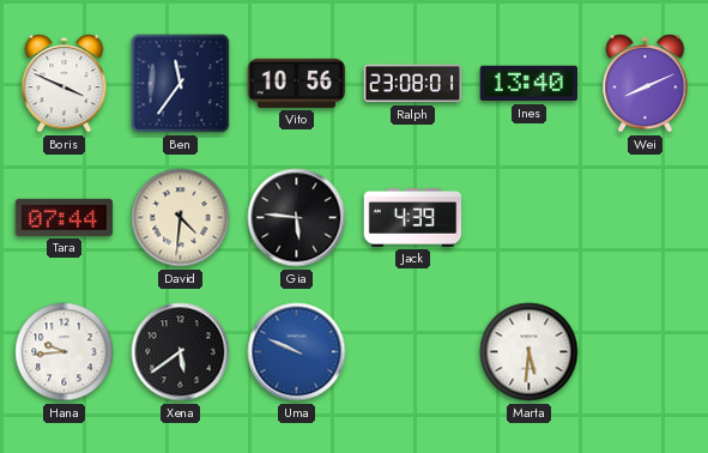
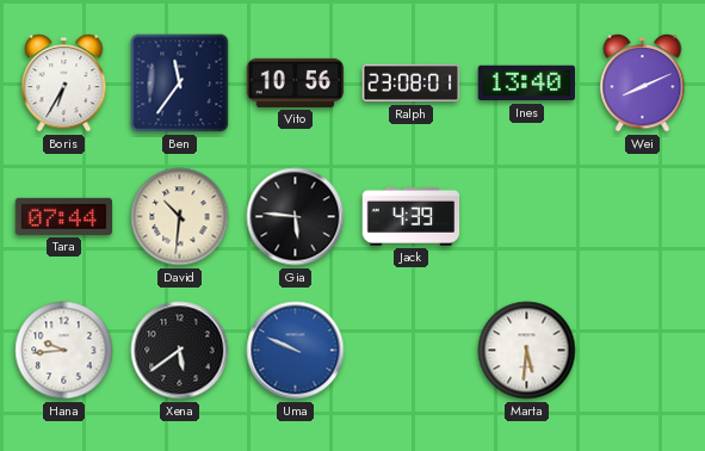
Boris: 3:49 -> 6:35 (64, 84)
David: 4:31 -> 10:31 (180, 217)
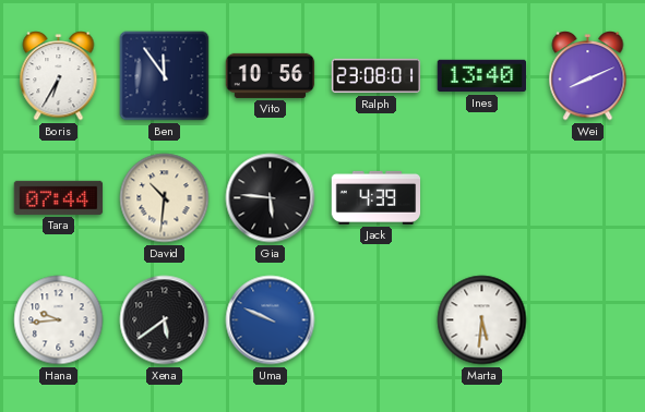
Ben: 11:36 -> 11:54 (165, 76)
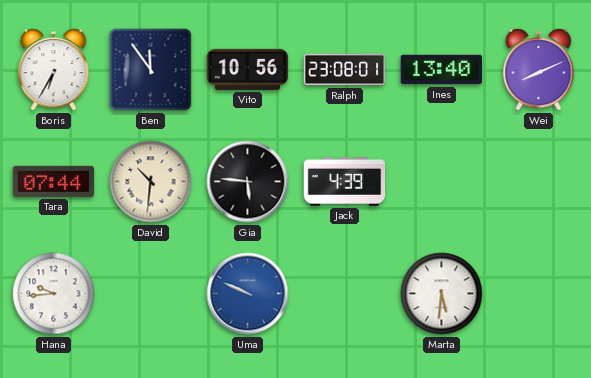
Xena: 5:39 -> none (165, 320)
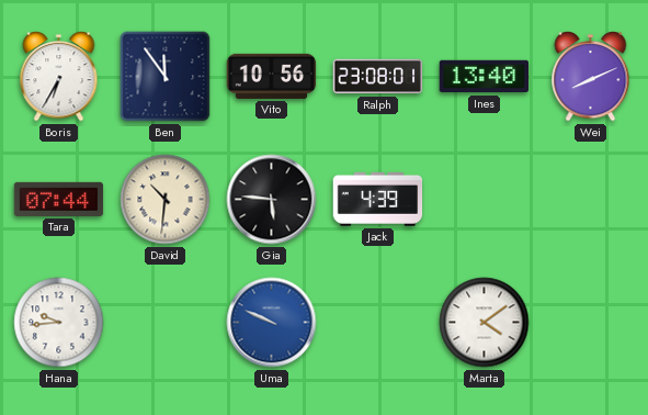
Marta: 5:31 -> 4:09 (485, 323)
